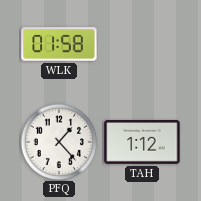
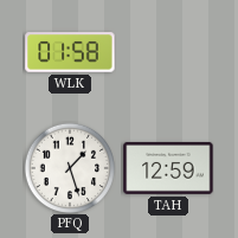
PFQ: 1:23 -> 1:27 (70, 168)
TAH: 1:12 -> 12:59 (168, 168)
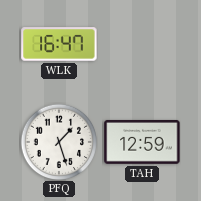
WLK: 01:58 -> 16:47 (59, 44)
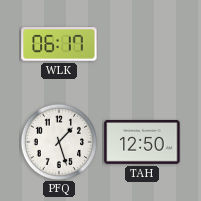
WLK: 16:47 -> 06:17 (59, 44)
TAH: 12:59 -> 12:50 (142, 142)
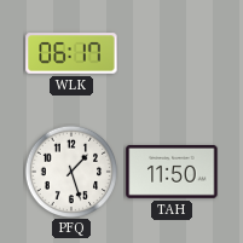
TAH: 12:50 -> 11:50 (172, 172)
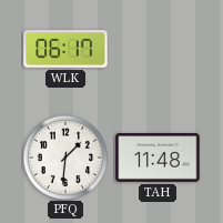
PFQ: 1:27 -> 1:31 (65, 158)
TAH: 11:50 -> 11:48 (158, 158)
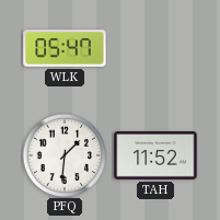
WLK: 06:17 -> 05:47 (65, 48)
TAH: 11:48 -> 11:52 (155, 155)
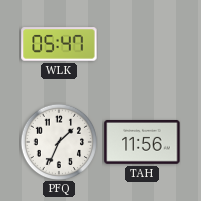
PFQ: 1:31 -> 1:34 (59, 142)
TAH: 11:52 -> 11:56 (142, 142)
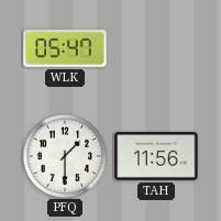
PFQ: 1:34 -> 1:30 (65, 156)
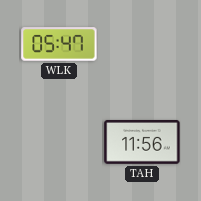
PFQ: 1:30 -> none (65, 156)
